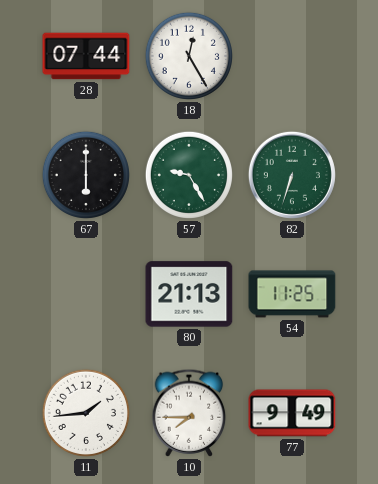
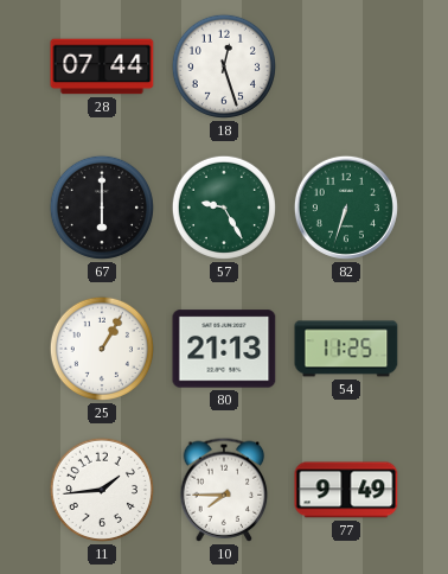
18: 12:25 -> 12:27 (224, 66)
25: none -> 1:05 (102, 349)
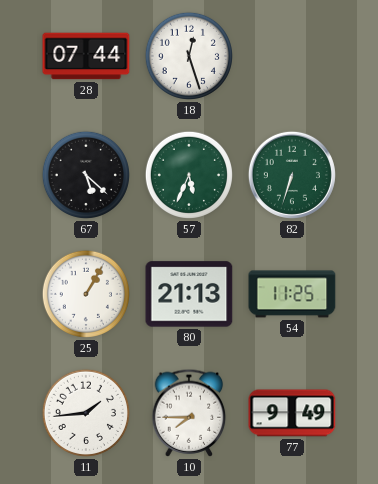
67: 6:00 -> 5:22 (86, 175)
57: 9:25 -> 5:34 (189, 175)
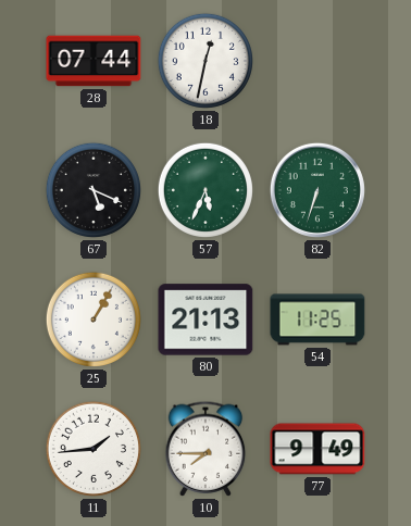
18: 12:27 -> 12:32 (205, 61)
67: 5:22 -> 5:19 (94, 190)
